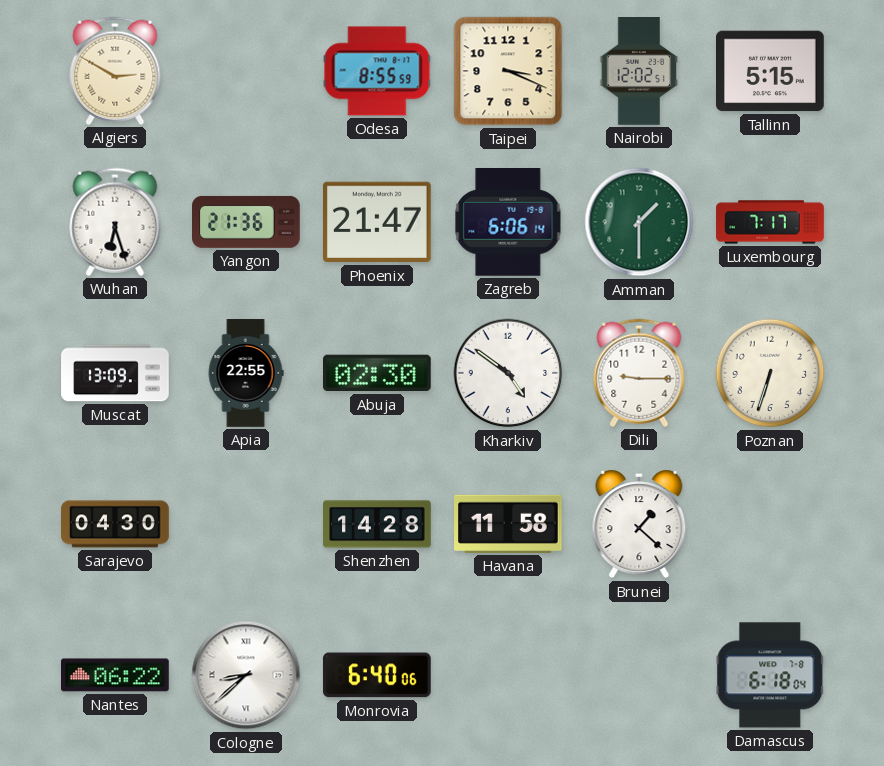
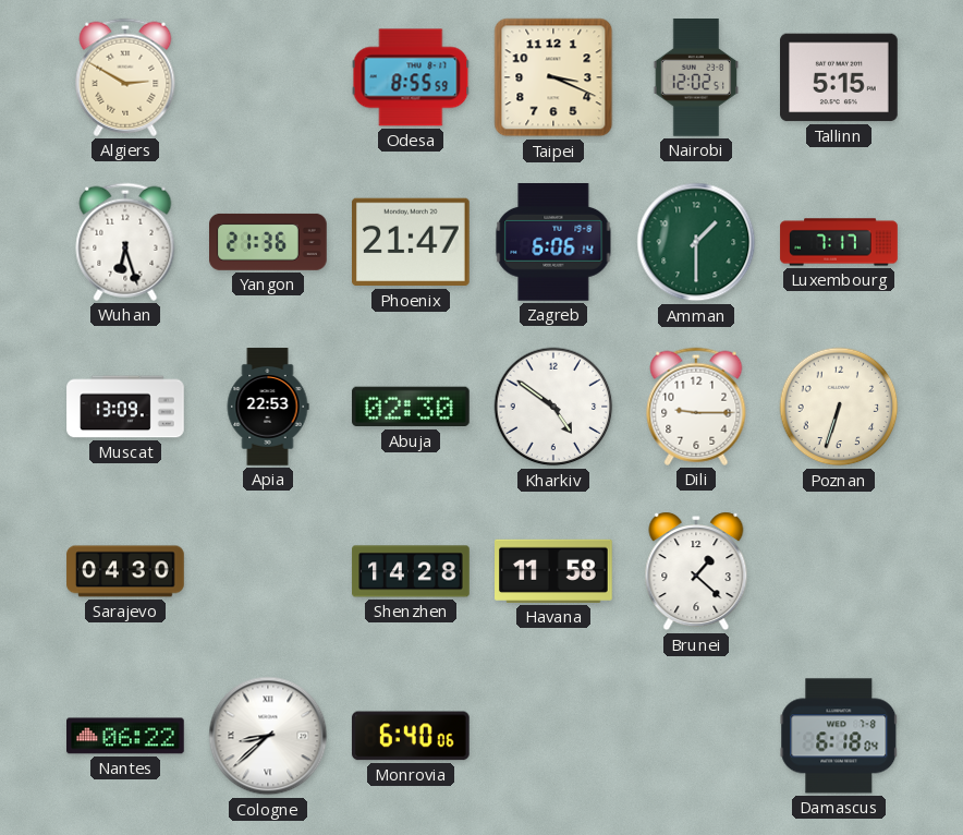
Apia: 22:55 -> 22:53 (268, 407)
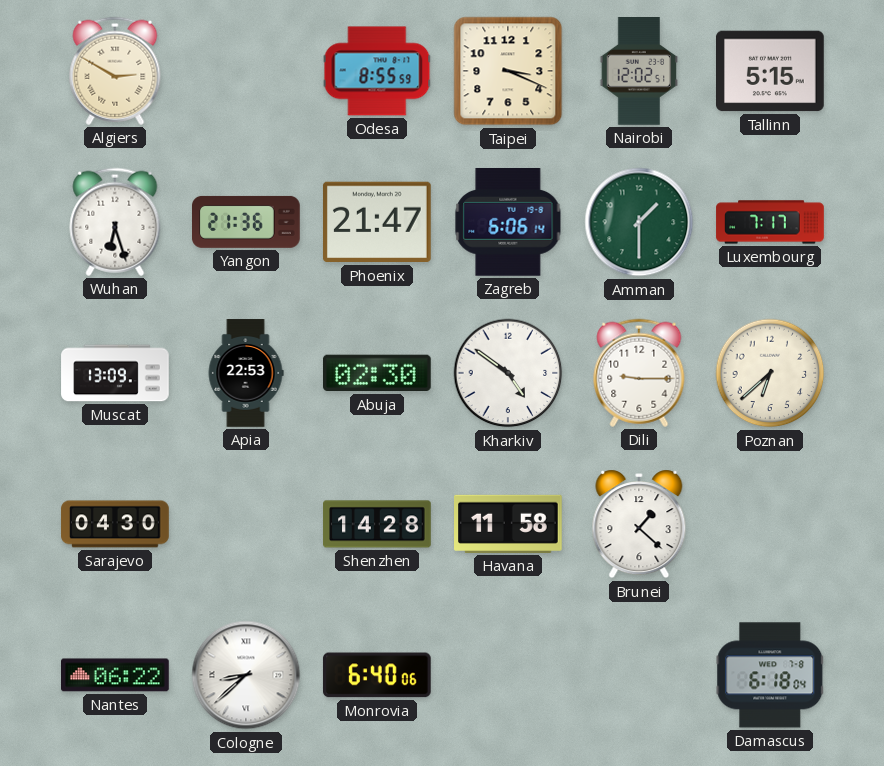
Poznan: 6:33 -> 6:38 (770, 373)
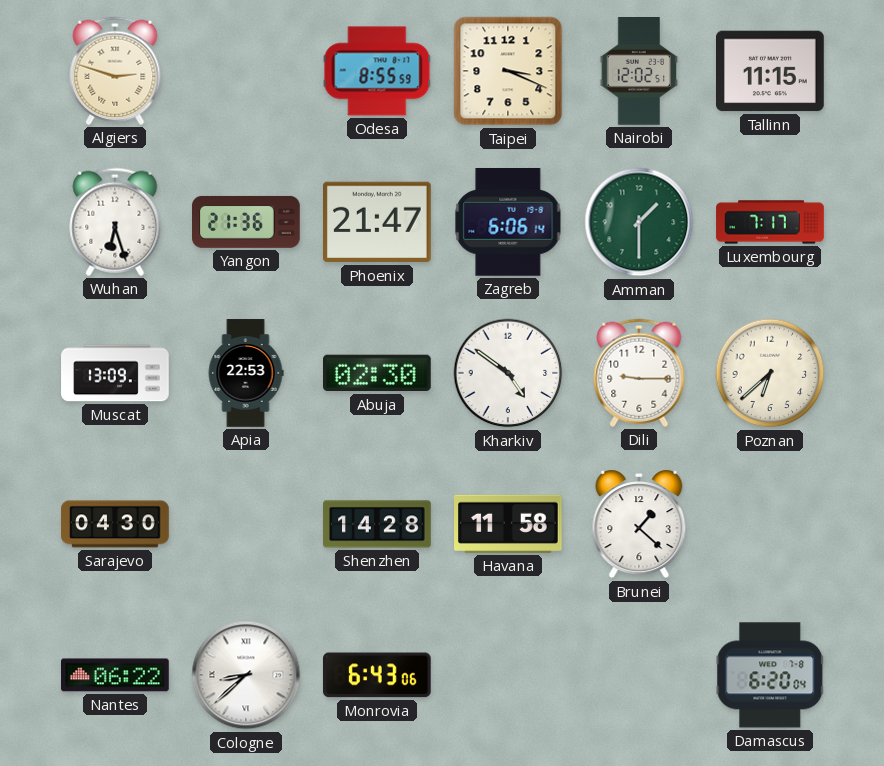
Algiers: 2:50 -> 2:48 (115, 71)
Tallinn: 5:15 -> 11:15 (771, 71)
Monrovia: 6:40 -> 6:43 (377, 675)
Damascus: 6:18 -> 6:20 (770, 675)
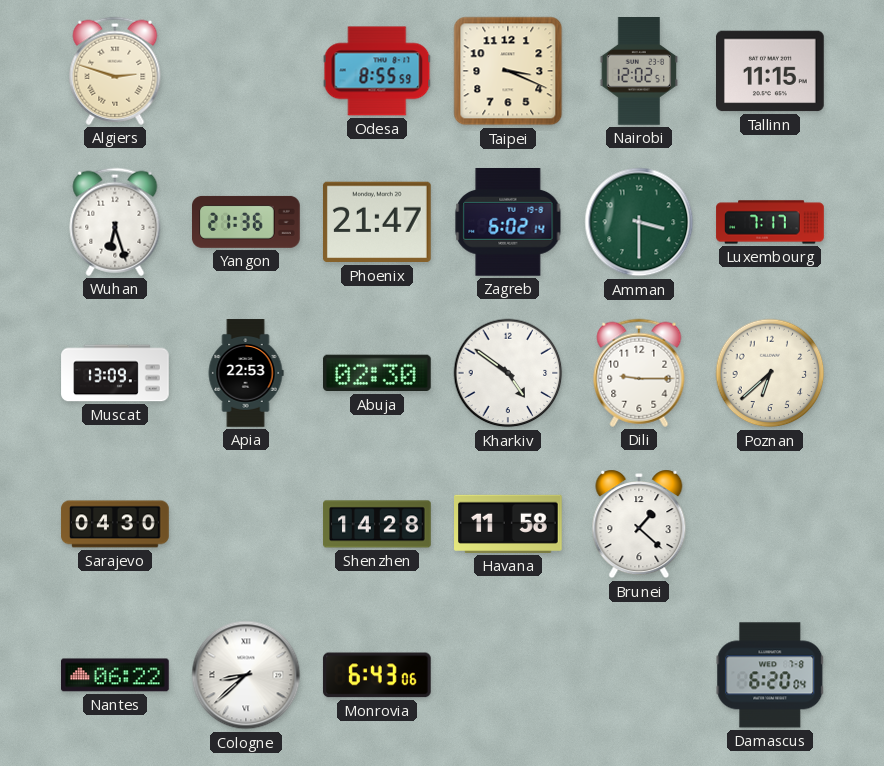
Zagreb: 6:06 -> 6:02 (508, 223)
Amman: 1:30 -> 3:30 (639, 222)
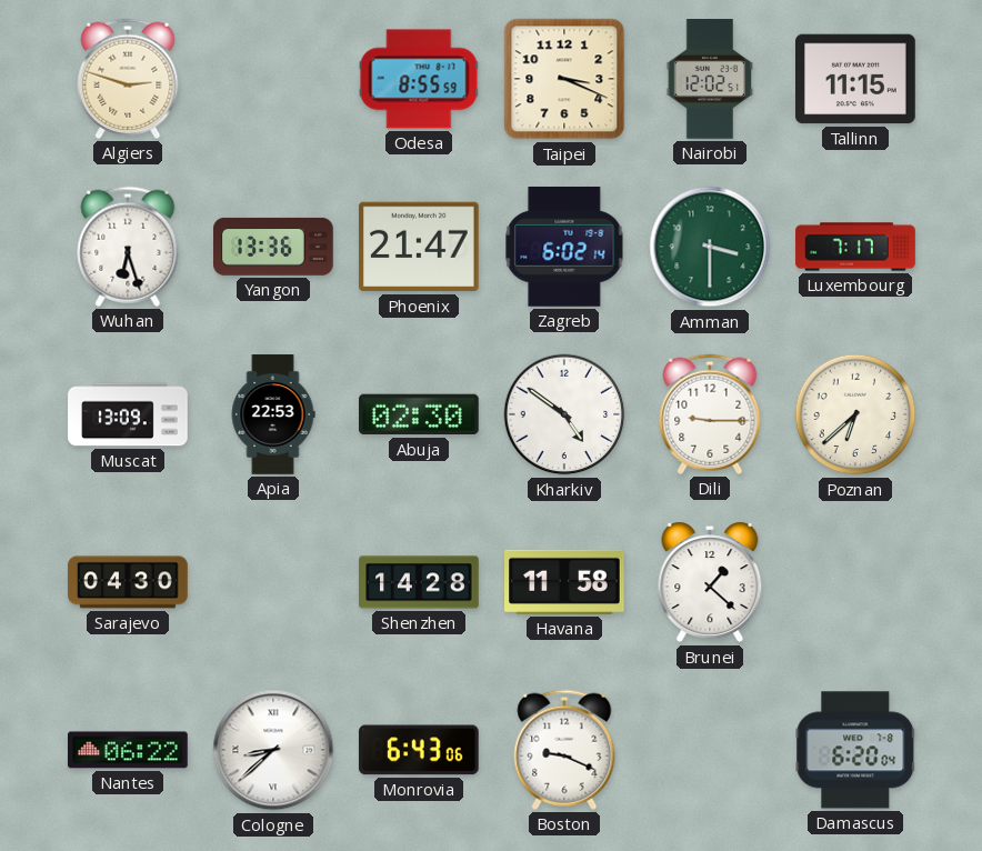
Yangon: 21:36 -> 13:36 (274, 247)
Boston: none -> 9:19 (564, 750)
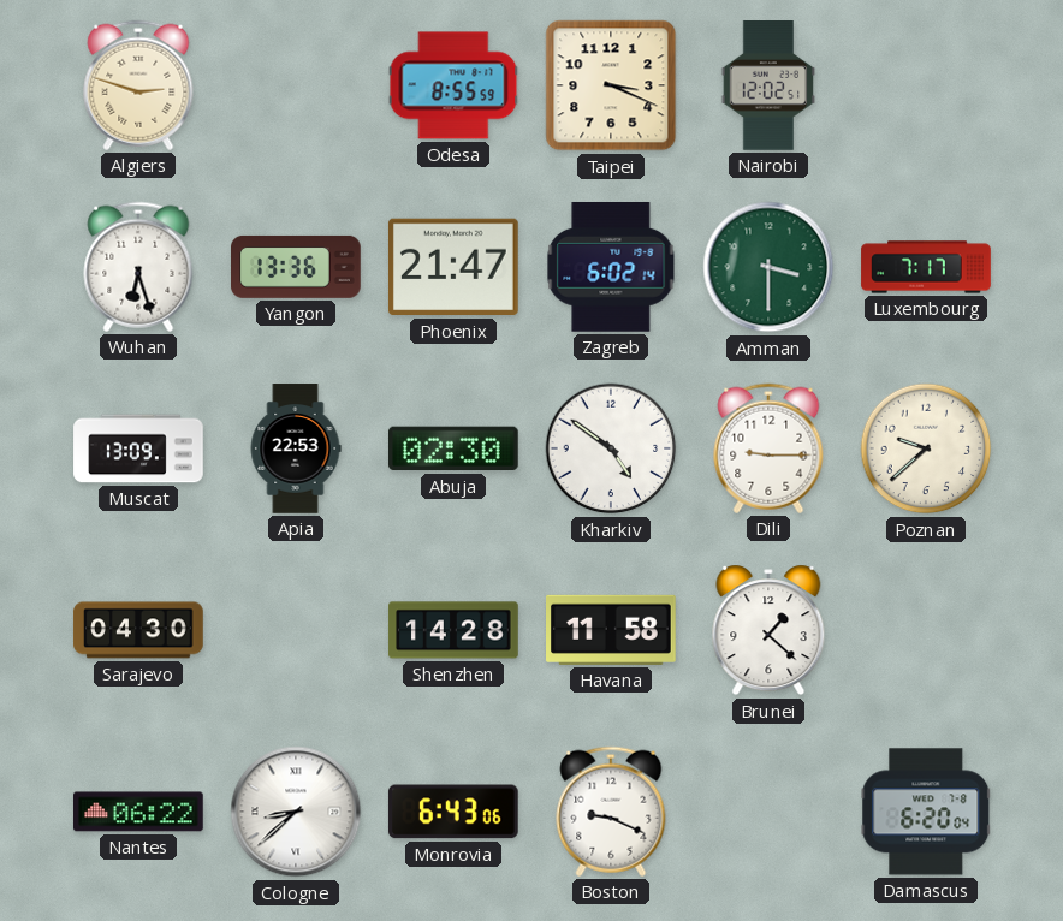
Tallinn: 11:15 -> none (856, 79)
Poznan: 6:38 -> 9:38 (926, 448)
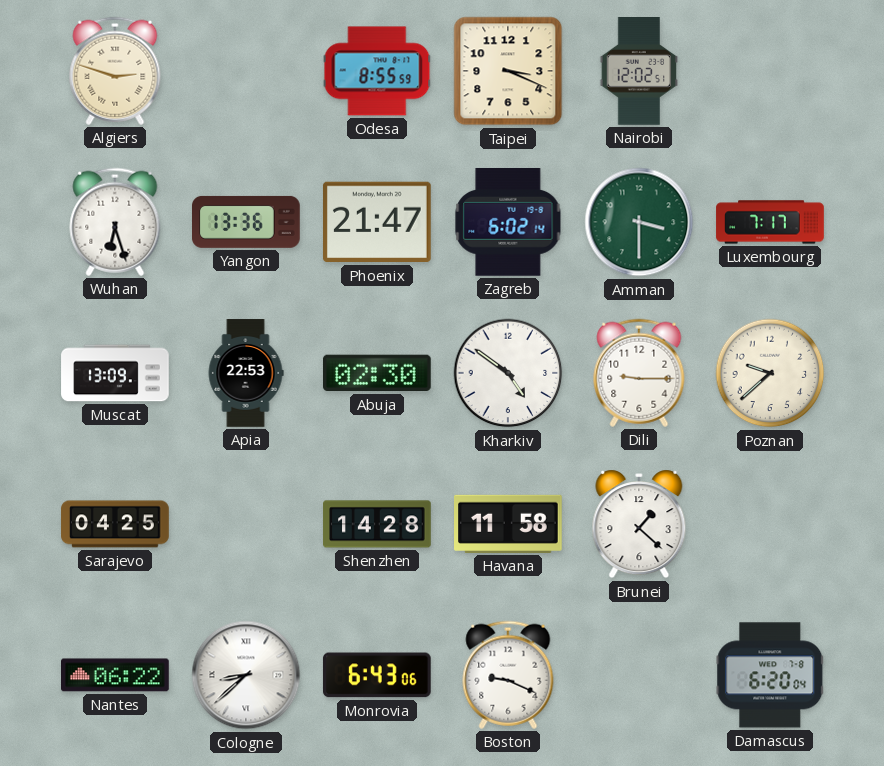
Sarajevo: 04:30 -> 04:25 (115, 524)
